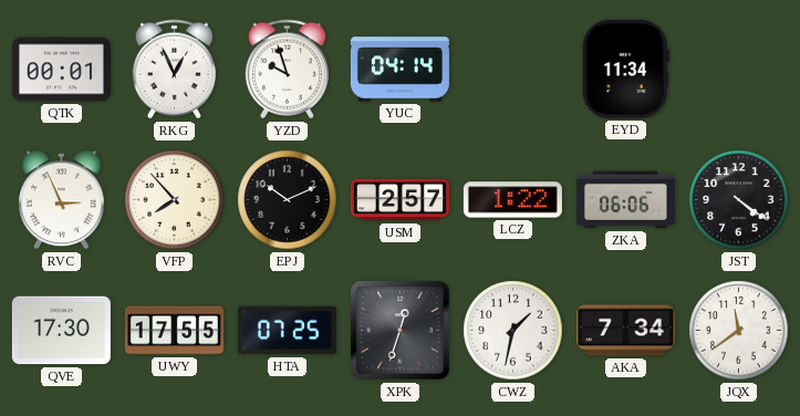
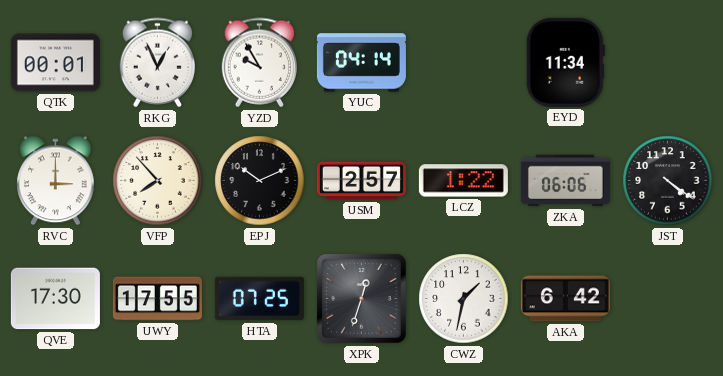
YZD: 9:57 -> 9:55 (259, 63)
RVC: 2:56 -> 3:00 (56, 181)
AKA: 7:34 -> 6:42 (565, 299)
JQX: 11:39 -> none (739, 331)
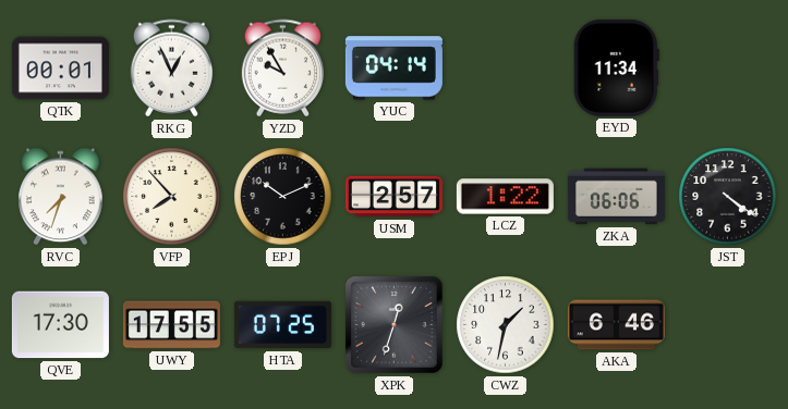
RVC: 3:00 -> 7:33 (61, 197)
AKA: 6:42 -> 6:46 (616, 325)
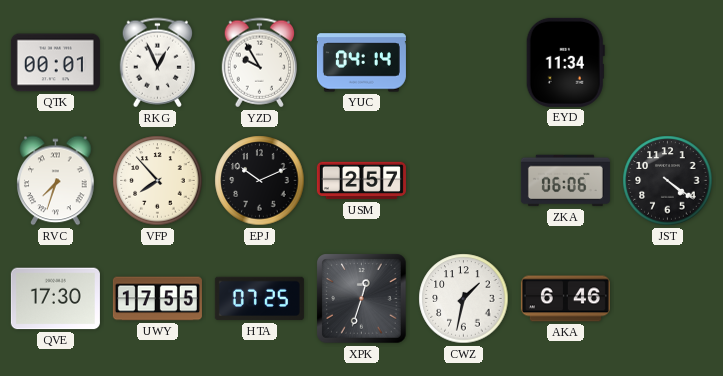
LCZ: 1:22 -> none (505, 197)
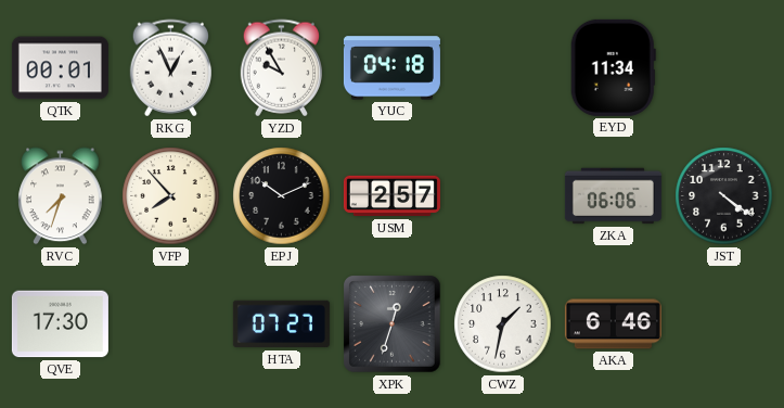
YUC: 04:14 -> 04:18 (391, 68)
UWY: 17:55 -> none (157, 299)
HTA: 07:25 -> 07:27 (281, 324)
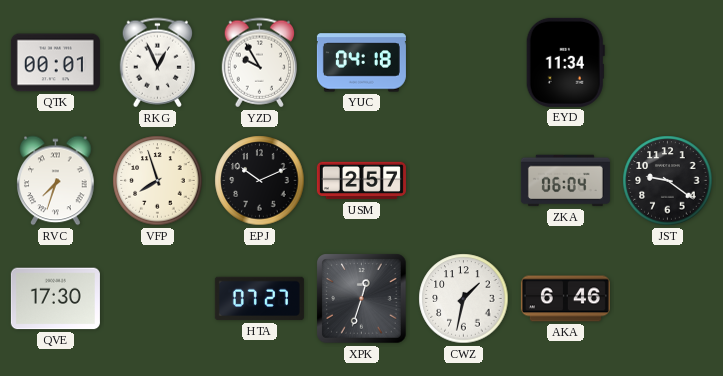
VFP: 7:53 -> 7:57 (158, 181)
ZKA: 06:06 -> 06:04 (565, 181)
JST: 4:21 -> 9:21 (668, 181)
